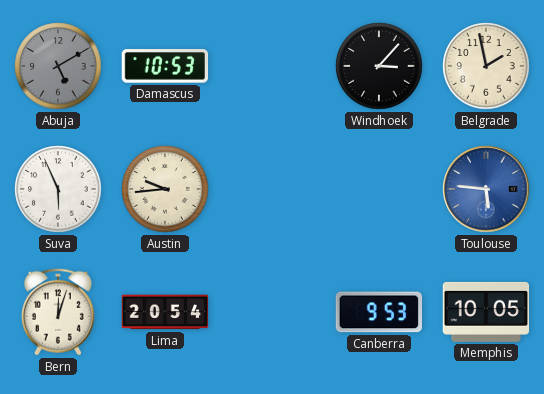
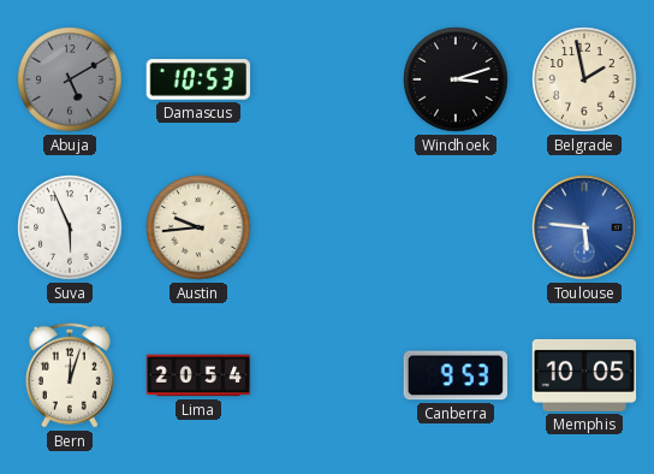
Windhoek: 3:07 -> 3:12 (456, 79)
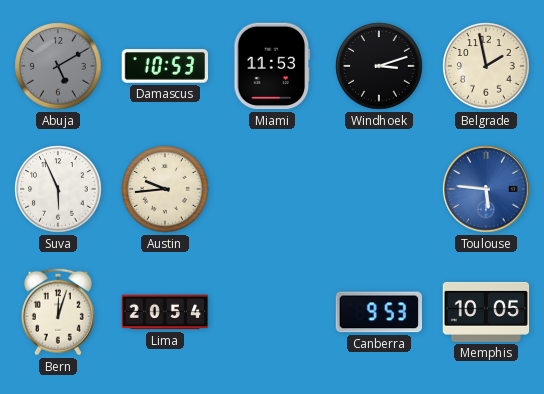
Miami: none -> 11:53 (272, 66)
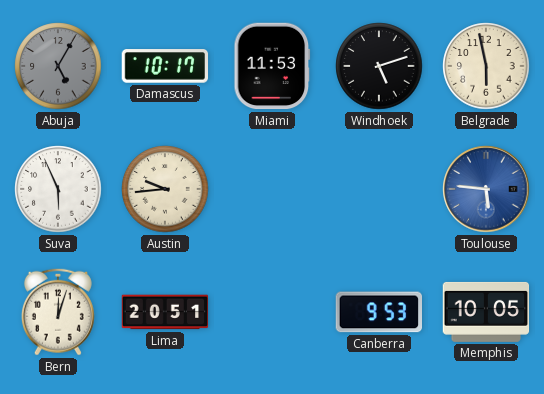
Abuja: 5:10 -> 5:05 (58, 66)
Damascus: 10:53 -> 10:17 (165, 66)
Windhoek: 3:12 -> 5:12 (379, 66)
Belgrade: 1:58 -> 5:58 (486, 66)
Lima: 20:54 -> 20:51 (165, 312)
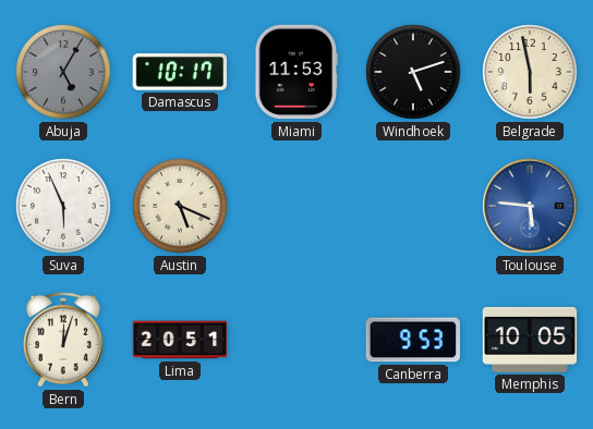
Austin: 9:44 -> 5:19 (180, 206)
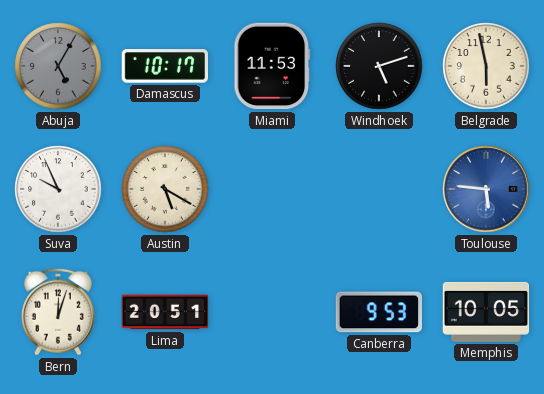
Suva: 5:56 -> 9:56 (58, 189)
Austin: 5:19 -> 5:20 (165, 189)
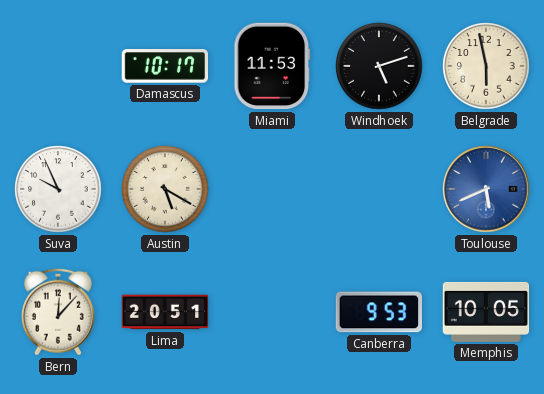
Abuja: 5:05 -> none (58, 66)
Toulouse: 5:46 -> 5:41 (486, 189)
Bern: 12:03 -> 12:07 (58, 312)
